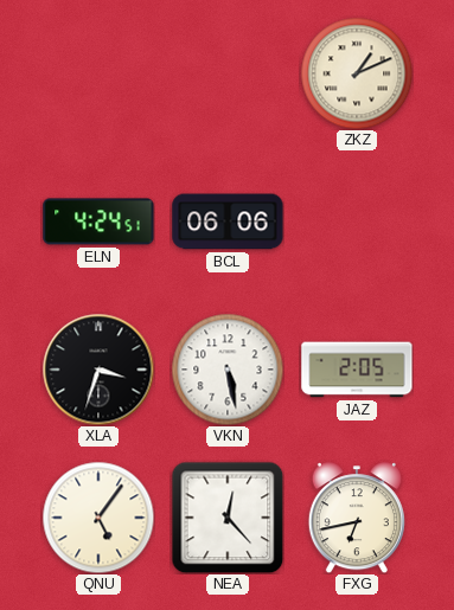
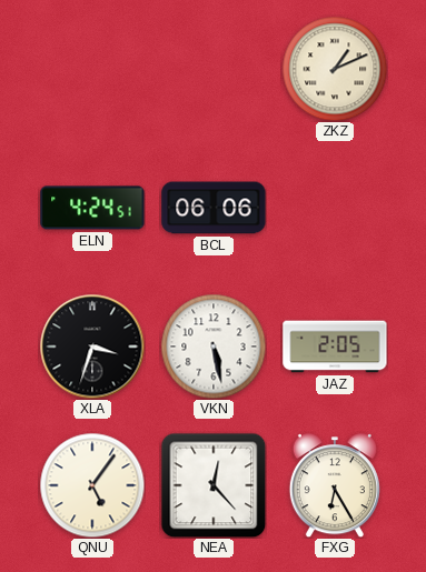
FXG: 6:43 -> 6:25 (335, 485)
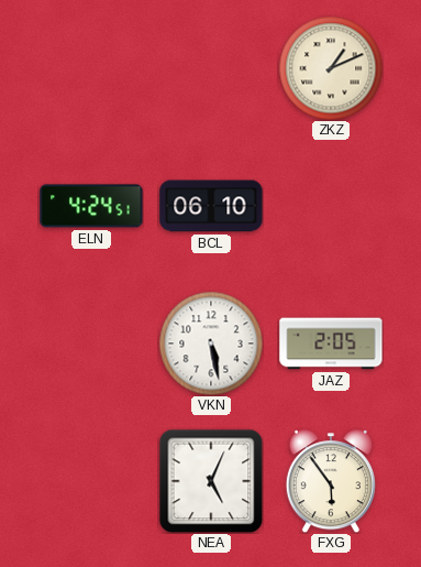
BCL: 06:06 -> 06:10 (211, 206)
XLA: 3:33 -> none (92, 347)
QNU: 5:06 -> none (92, 485)
NEA: 12:23 -> 5:04 (211, 481)
FXG: 6:25 -> 5:54 (331, 481)
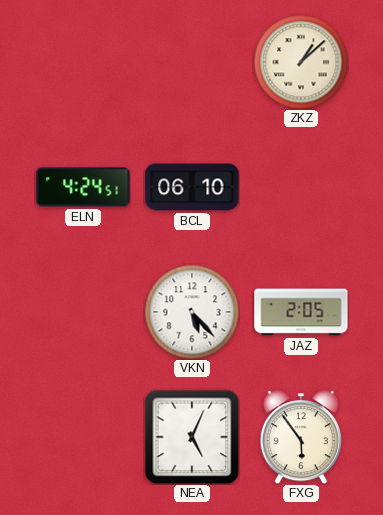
ZKZ: 1:11 -> 1:08 (301, 62)
VKN: 5:28 -> 5:23 (192, 312)
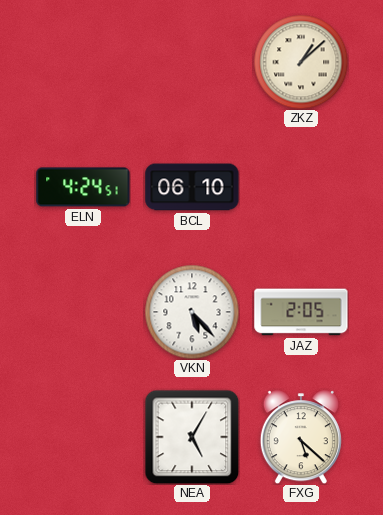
NEA: 5:04 -> 5:05 (192, 437)
FXG: 5:54 -> 5:22 (301, 437)
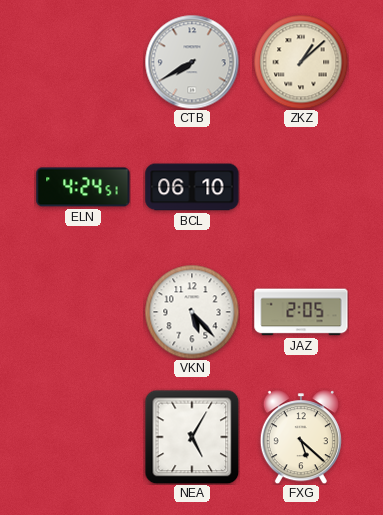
CTB: none -> 7:40 (192, 62)
